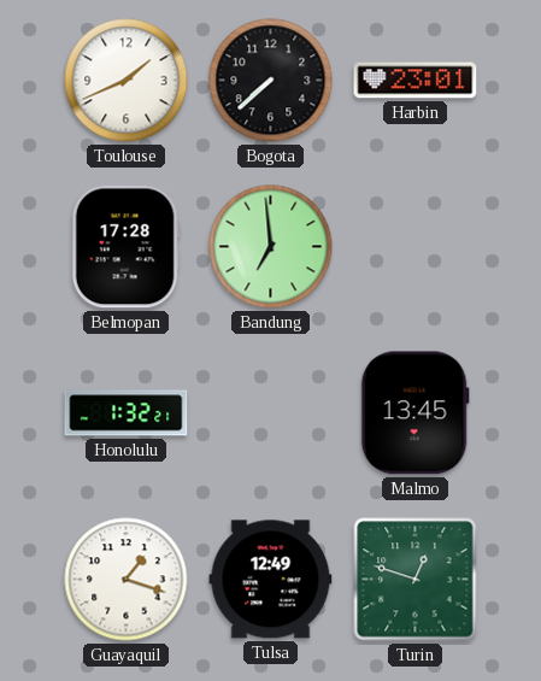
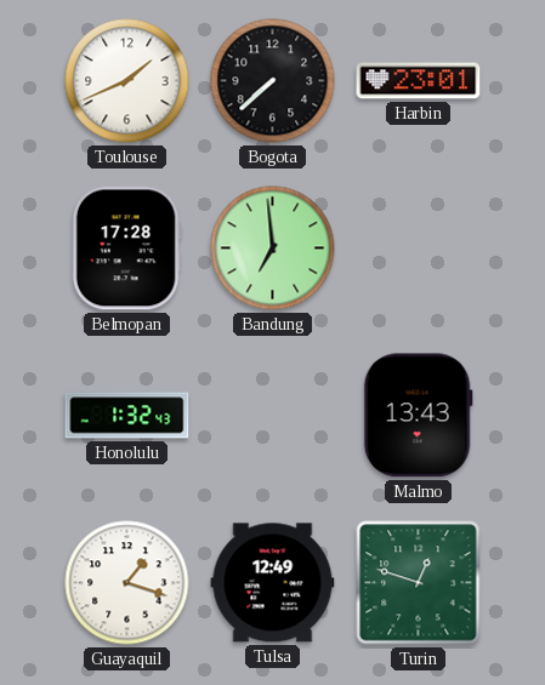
Honolulu: 1:32:21 -> 1:32:43 (127, 416)
Malmo: 13:45 -> 13:43 (418, 416)
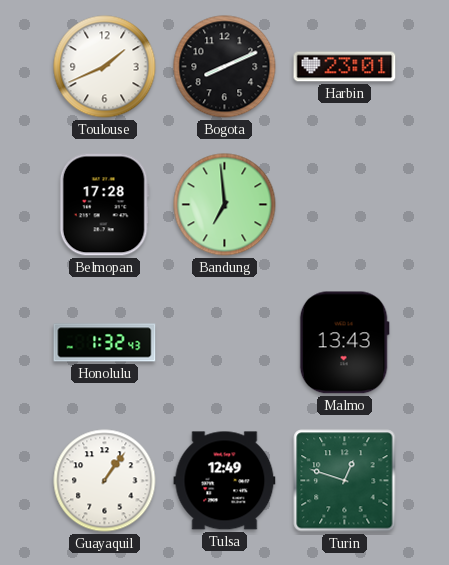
Bogota: 7:38 -> 8:11 (225, 67)
Guayaquil: 1:18 -> 1:06 (105, 481)
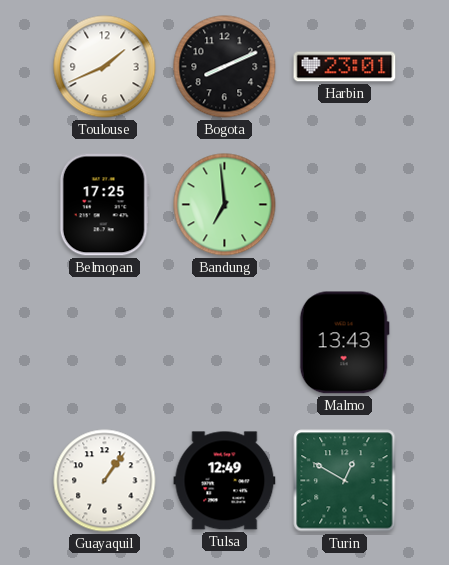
Belmopan: 17:28 -> 17:25 (104, 205)
Honolulu: 1:32 -> none (105, 343)
Turin: 12:48 -> 12:50 (345, 481)
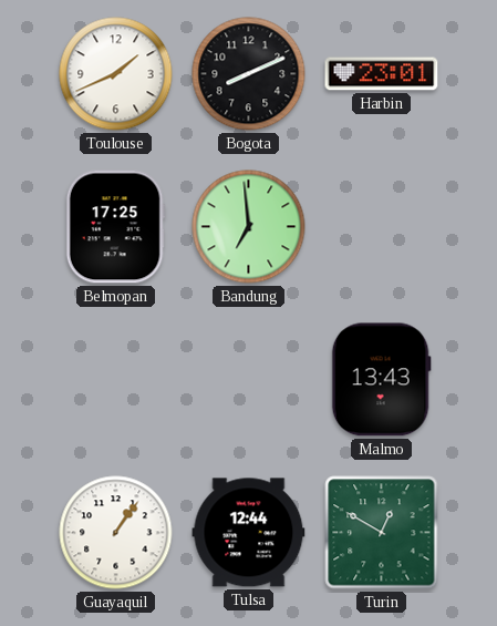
Tulsa: 12:49 -> 12:44 (249, 533)
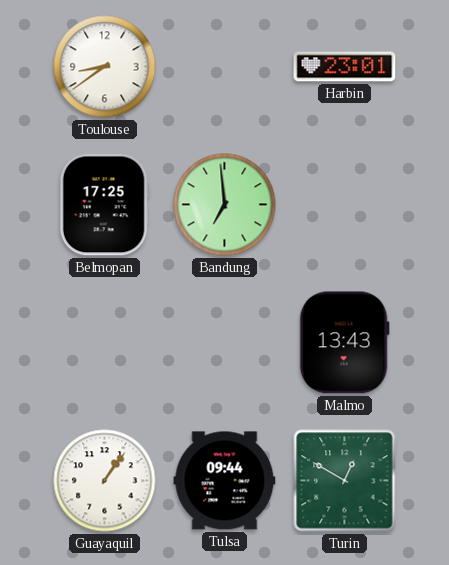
Toulouse: 1:41 -> 8:39 (105, 67)
Bogota: 8:11 -> none (249, 74)
Tulsa: 12:44 -> 09:44 (225, 481)
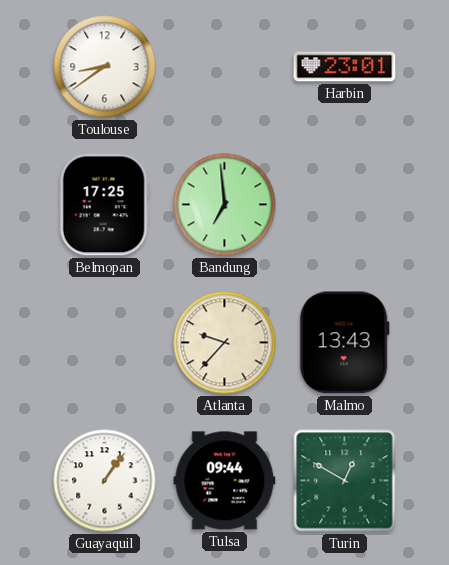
Atlanta: none -> 9:37 (225, 343)
